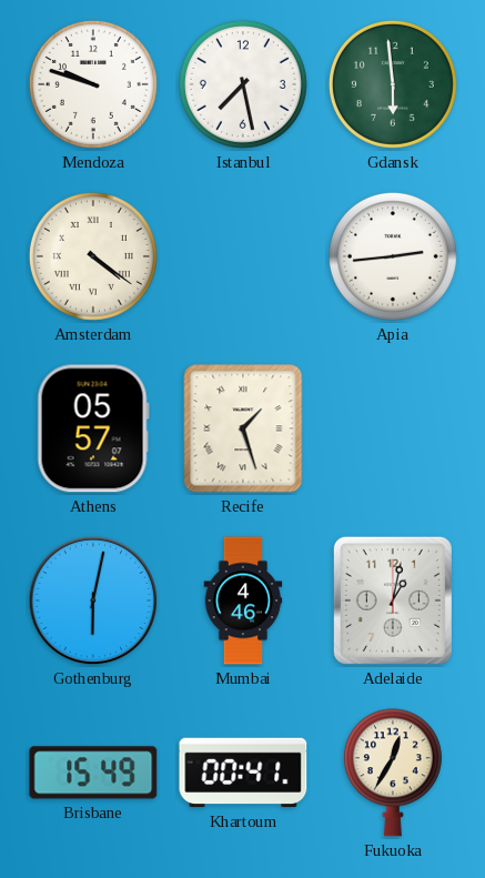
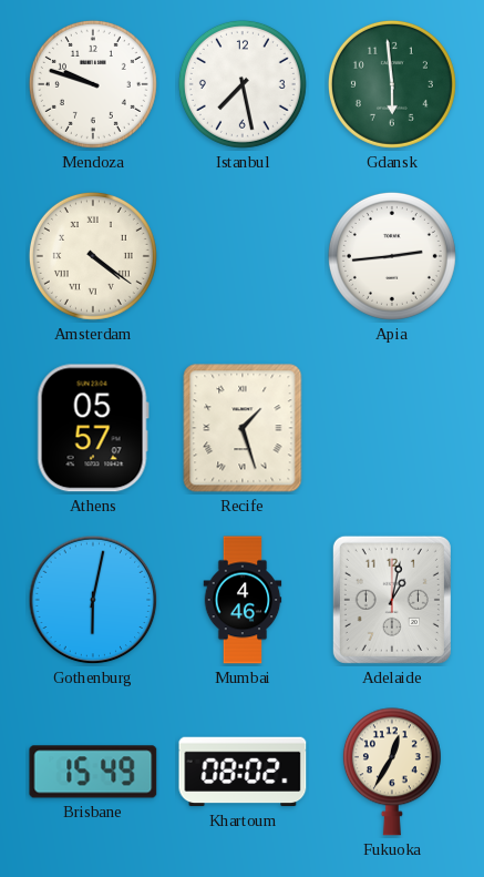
Khartoum: 00:41 -> 08:02 (243, 772)
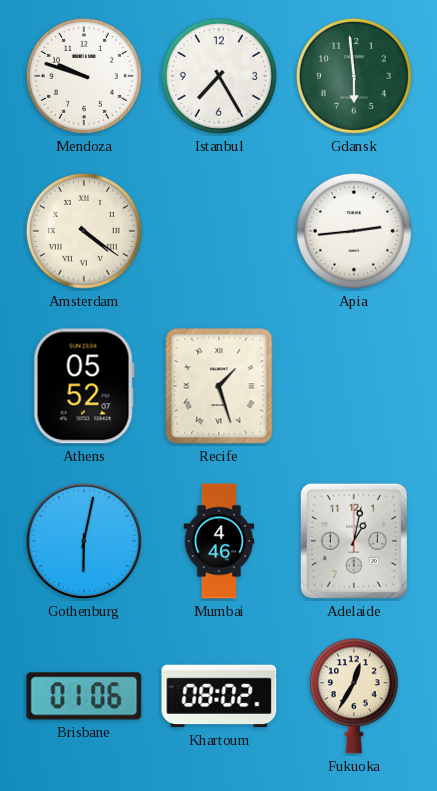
Istanbul: 7:28 -> 7:25 (219, 76)
Athens: 05:57 -> 05:52 (84, 386)
Brisbane: 15:49 -> 01:06 (84, 696)
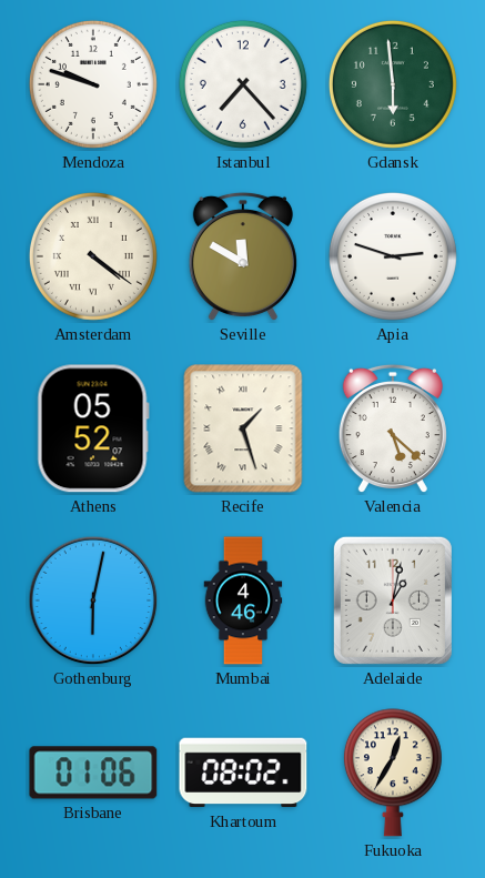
Istanbul: 7:25 -> 7:23 (243, 84)
Seville: none -> 11:50 (243, 256)
Apia: 2:44 -> 2:48 (393, 256)
Valencia: none -> 5:22 (393, 428)
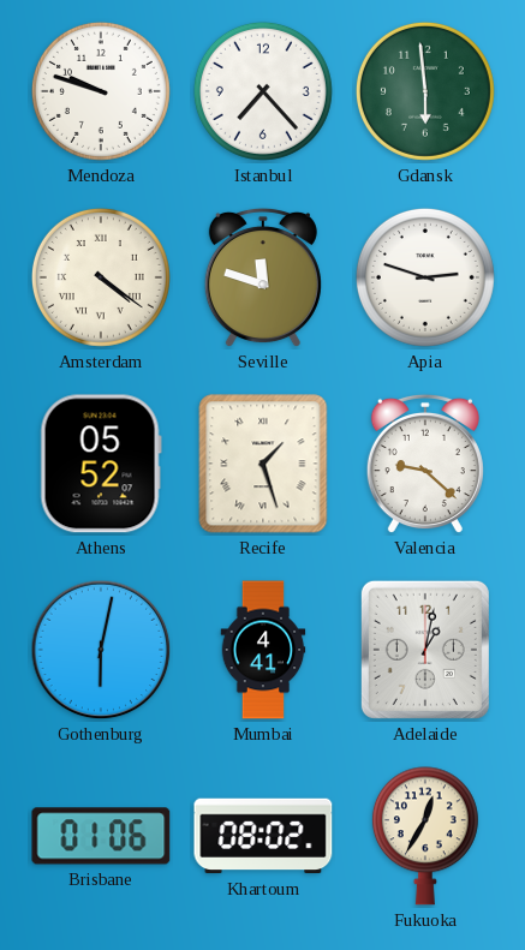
Seville: 11:50 -> 11:48 (263, 277)
Valencia: 5:22 -> 9:22 (425, 464)
Mumbai: 4:46 -> 4:41 (263, 650)
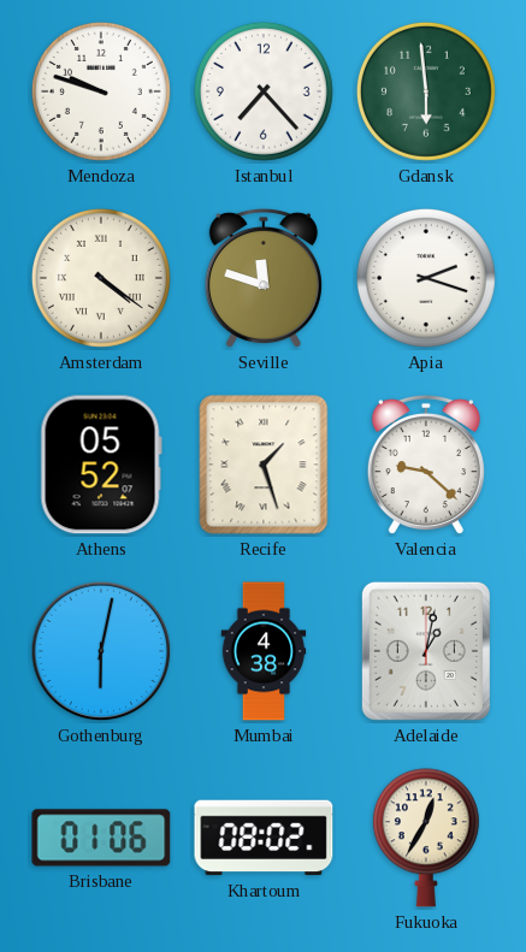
Apia: 2:48 -> 2:18 (426, 278)
Mumbai: 4:41 -> 4:38 (264, 651)
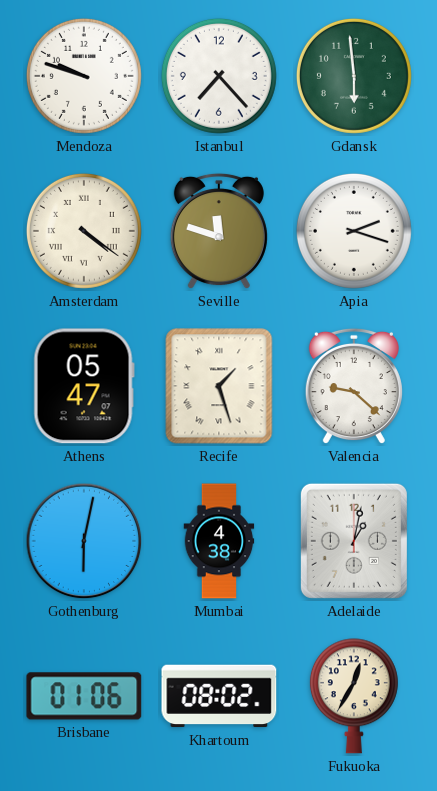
Athens: 05:52 -> 05:47 (84, 386)
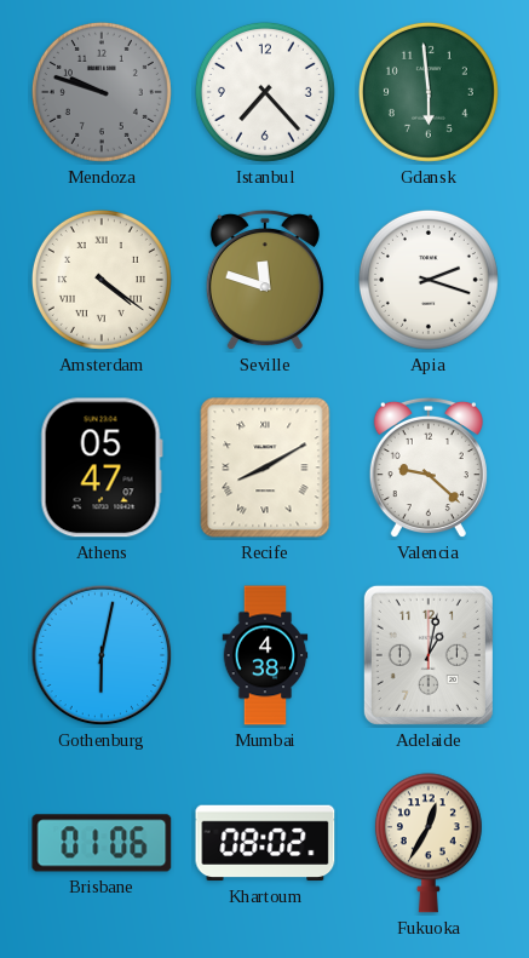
Mendoza dial: white -> grey (102, 92)
Recife: 1:27 -> 8:10 (265, 467)
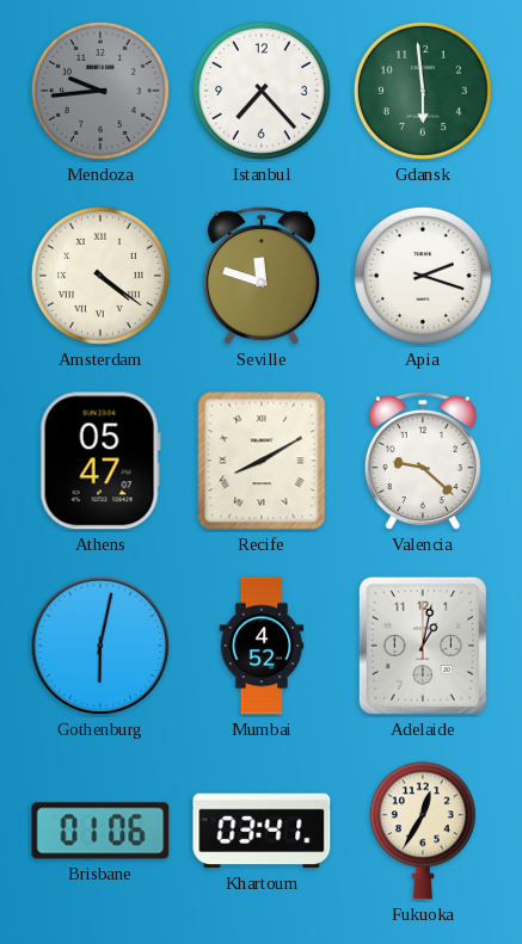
Mendoza: 9:48 -> 9:44 (100, 91)
Mumbai: 4:38 -> 4:52 (262, 646)
Khartoum: 08:02 -> 03:41 (262, 831)
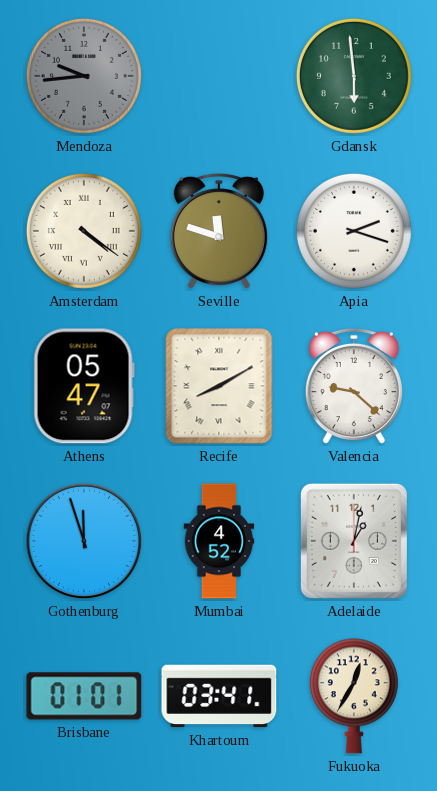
Istanbul: 7:23 -> none (262, 91)
Gothenburg: 6:02 -> 11:57 (84, 541)
Brisbane: 01:06 -> 01:01 (84, 696)
